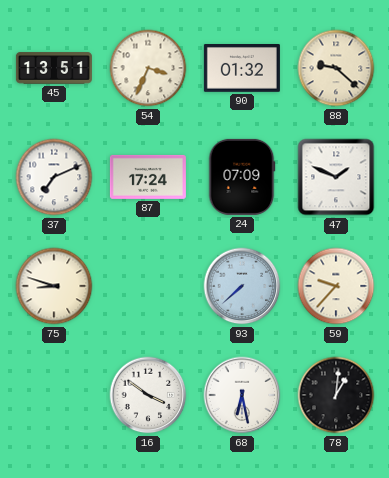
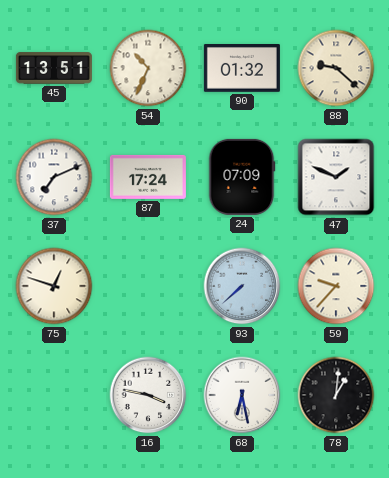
54: 3:34 -> 10:34 (148, 68)
75: 8:48 -> 12:48 (54, 286)
16: 3:51 -> 3:47 (148, 395)
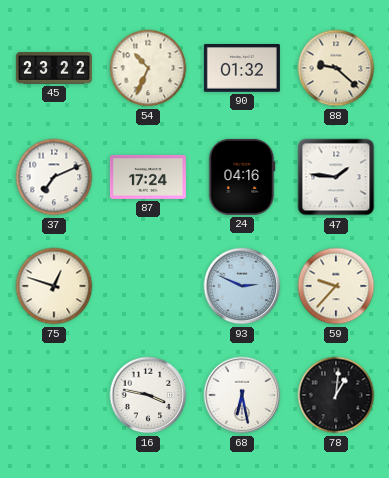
45: 13:51 -> 23:22 (54, 68)
24: 07:09 -> 04:16 (242, 177)
47: 1:49 -> 1:46 (336, 177)
93: 7:38 -> 2:49 (242, 286)
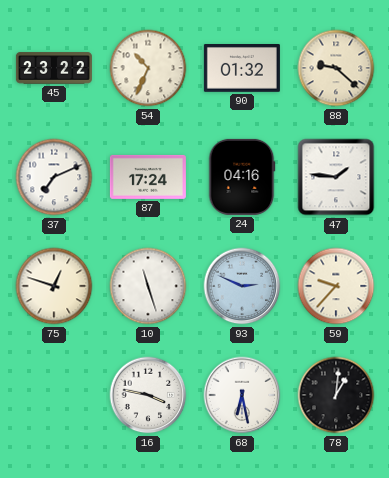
10: none -> 11:27 (148, 286)
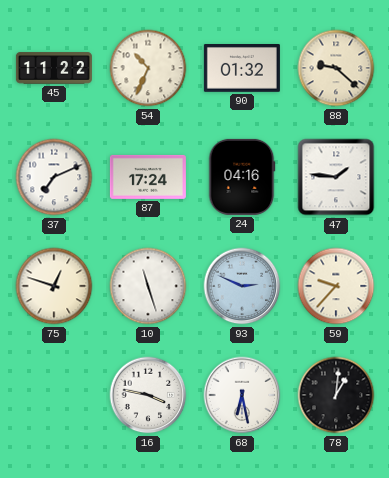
45: 23:22 -> 11:22 (54, 68)
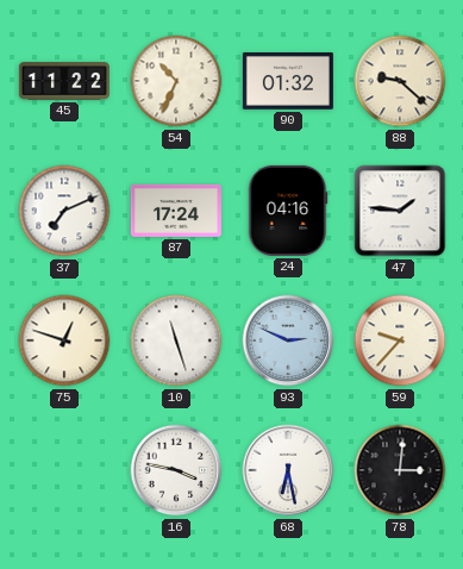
78: 1:01 -> 3:01 (400, 470)
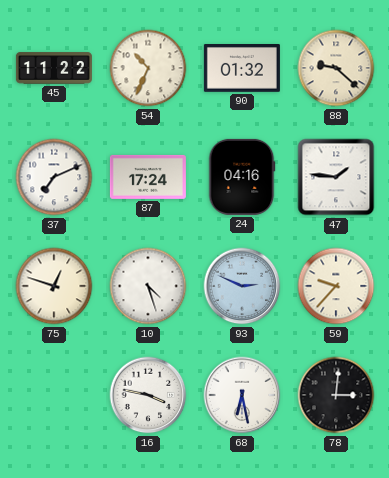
10: 11:27 -> 4:27 (148, 286)
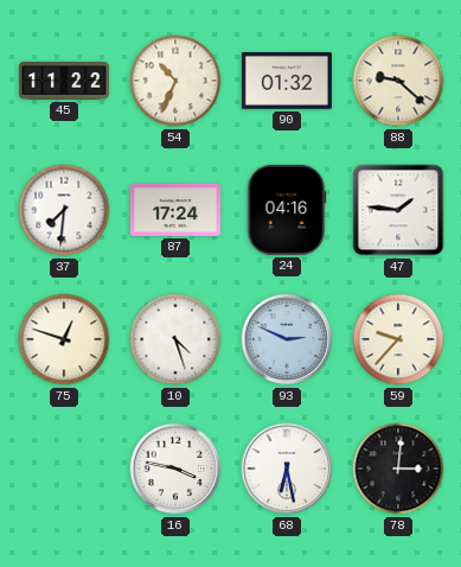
37: 7:11 -> 7:31 (64, 210)
